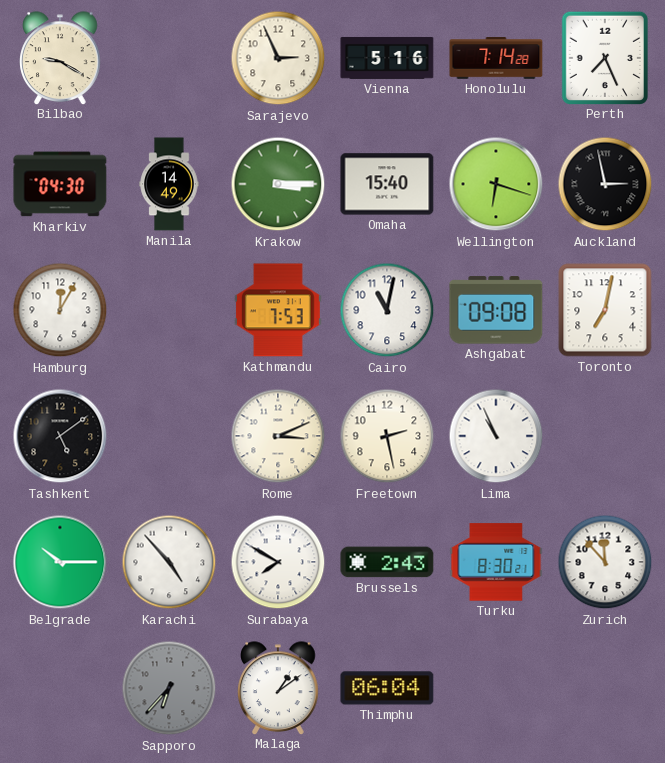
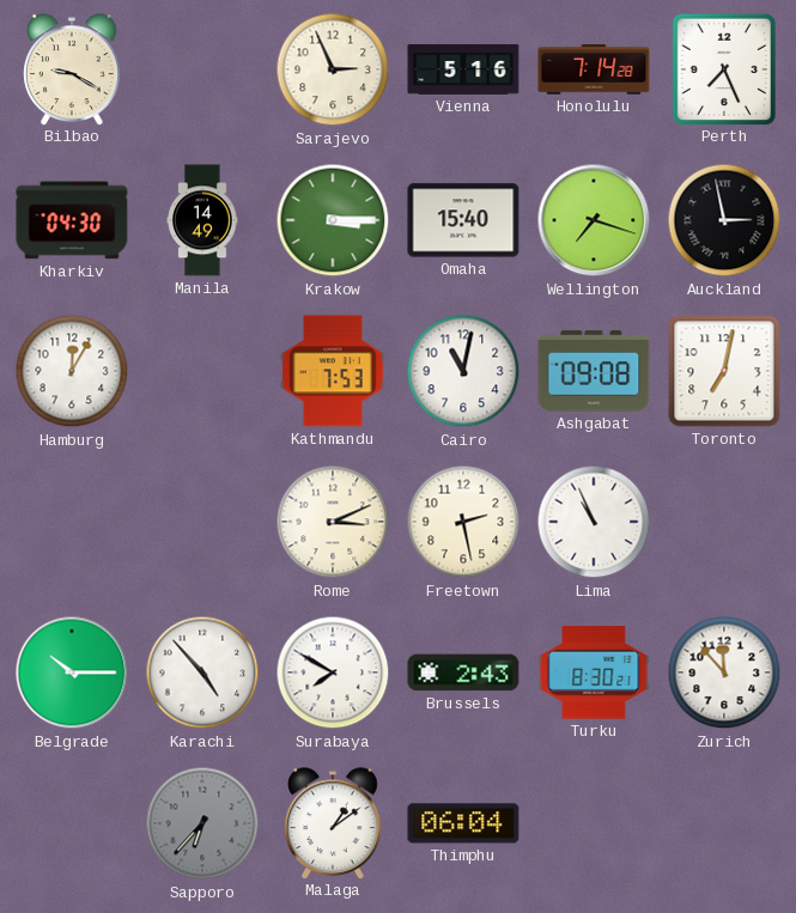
Wellington: 6:18 -> 7:18 (594, 220)
Tashkent: 5:09 -> none (60, 436)
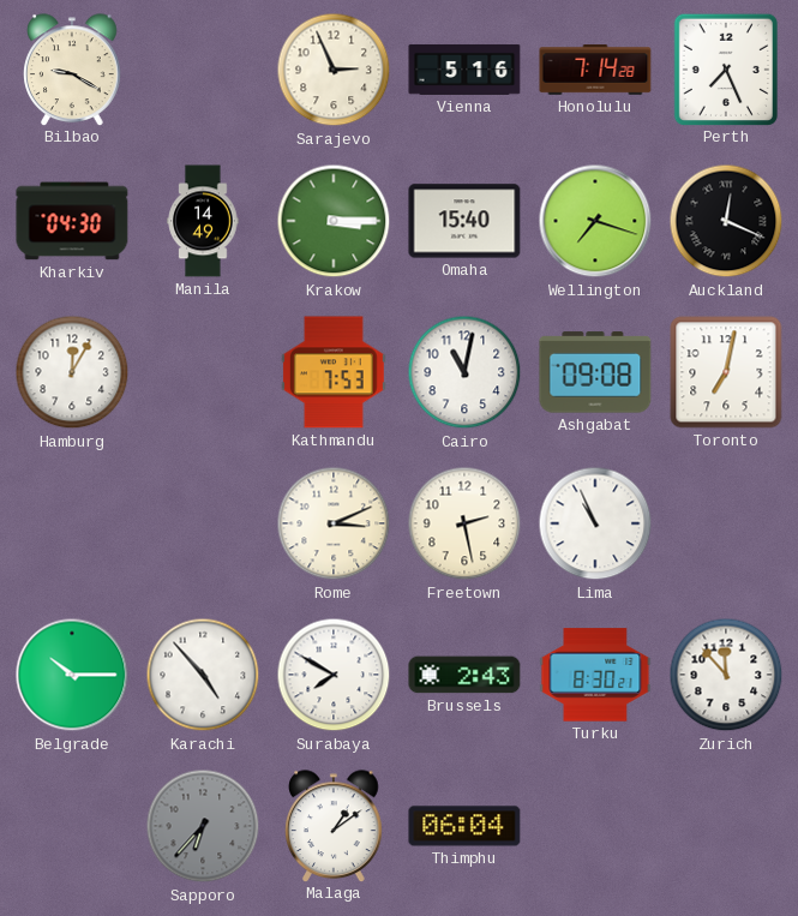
Auckland: 2:58 -> 12:19 (726, 221)
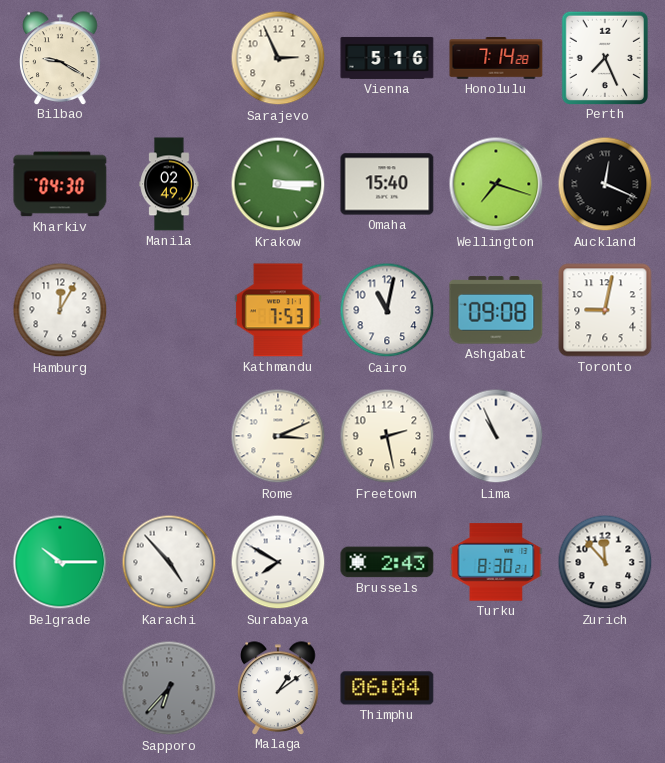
Manila: 14:49 -> 02:49 (169, 184)
Toronto: 7:02 -> 9:02 (605, 310)
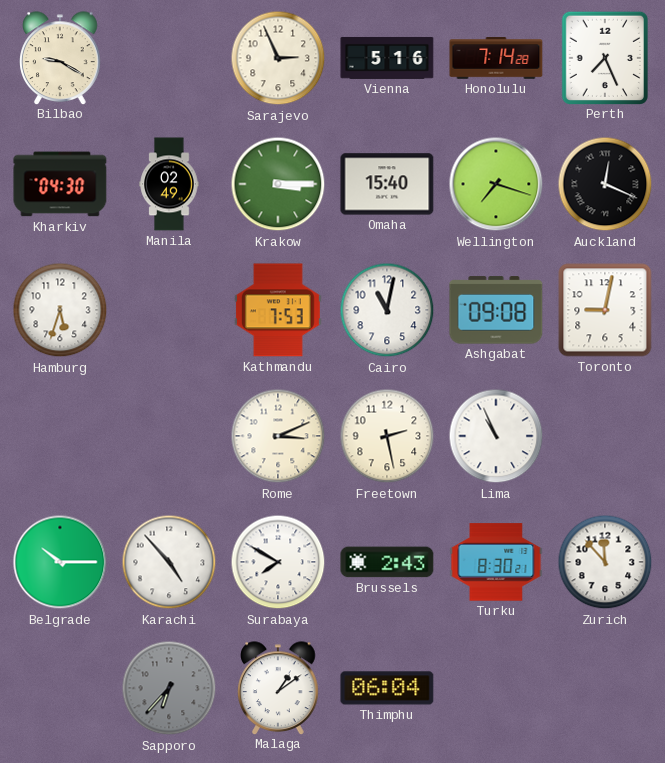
Hamburg: 12:05 -> 5:33 (60, 310)
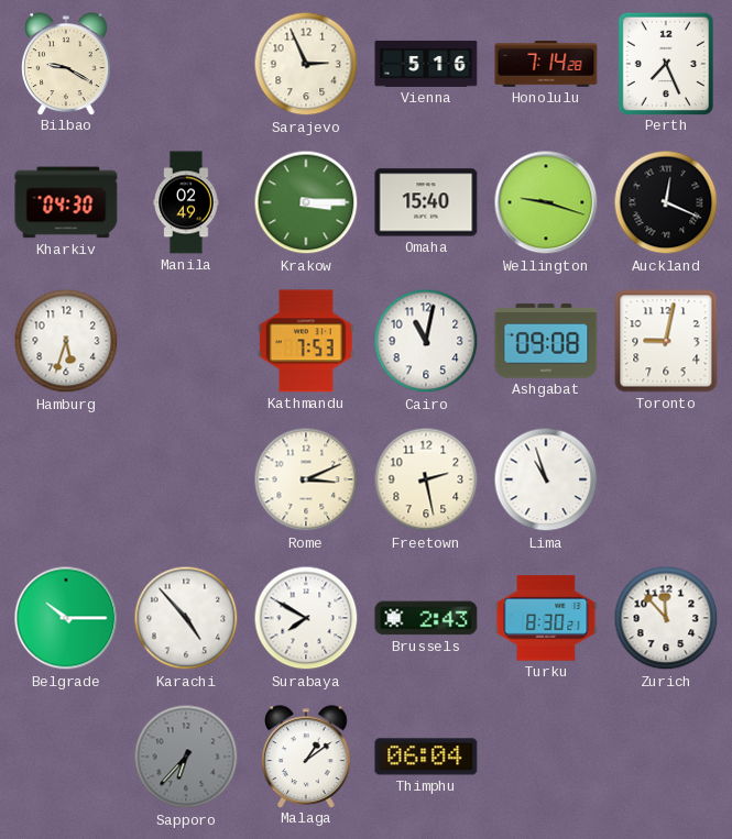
Wellington: 7:18 -> 9:18 (546, 202)
Lima: 10:56 -> 10:57 (546, 479)
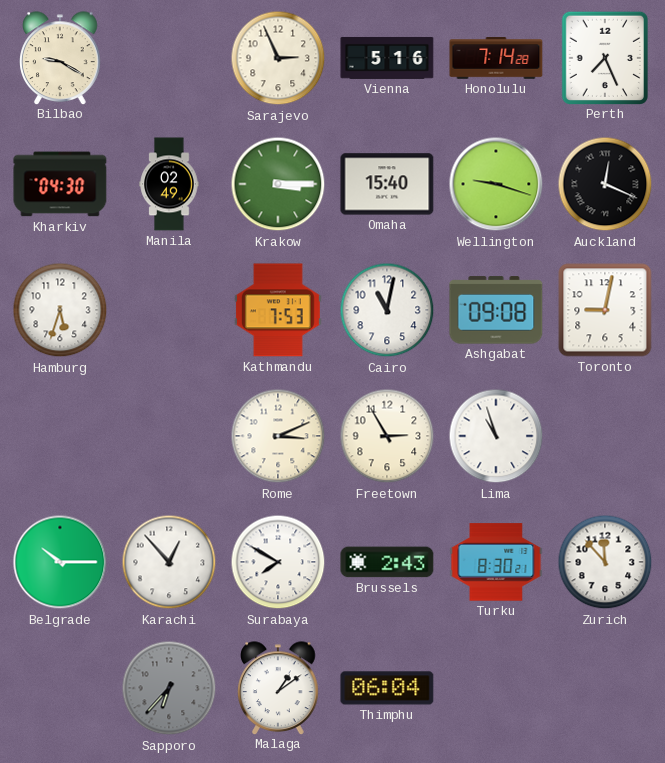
Freetown: 2:28 -> 2:55 (387, 436)
Karachi: 4:53 -> 12:53 (169, 562)
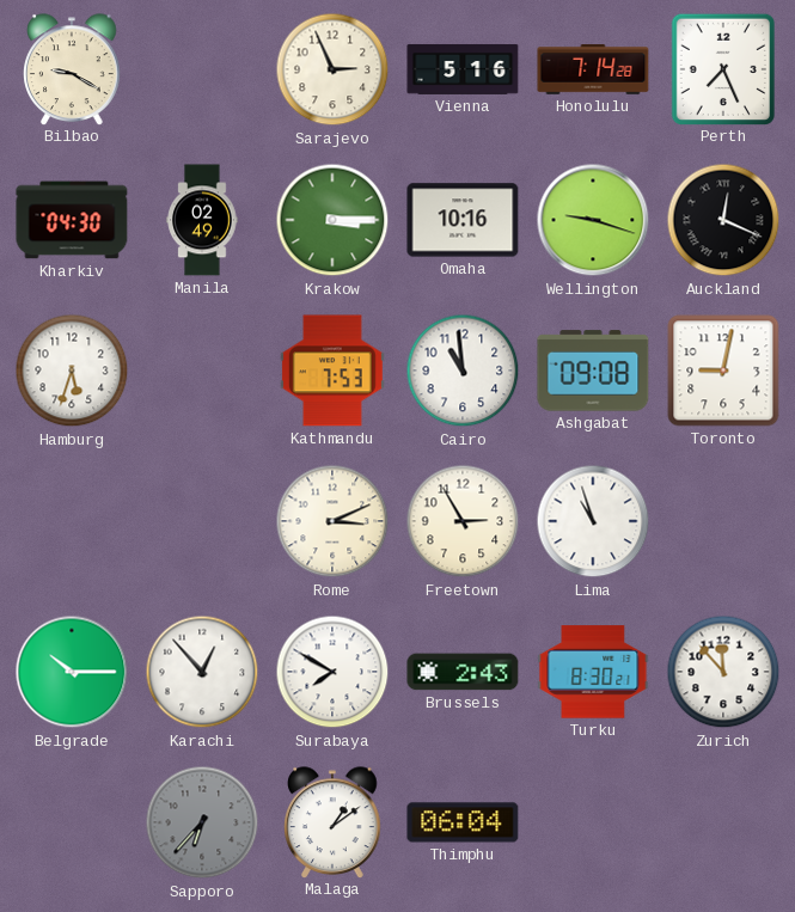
Omaha: 15:40 -> 10:16 (463, 220)
Cairo: 11:02 -> 10:59 (463, 371)
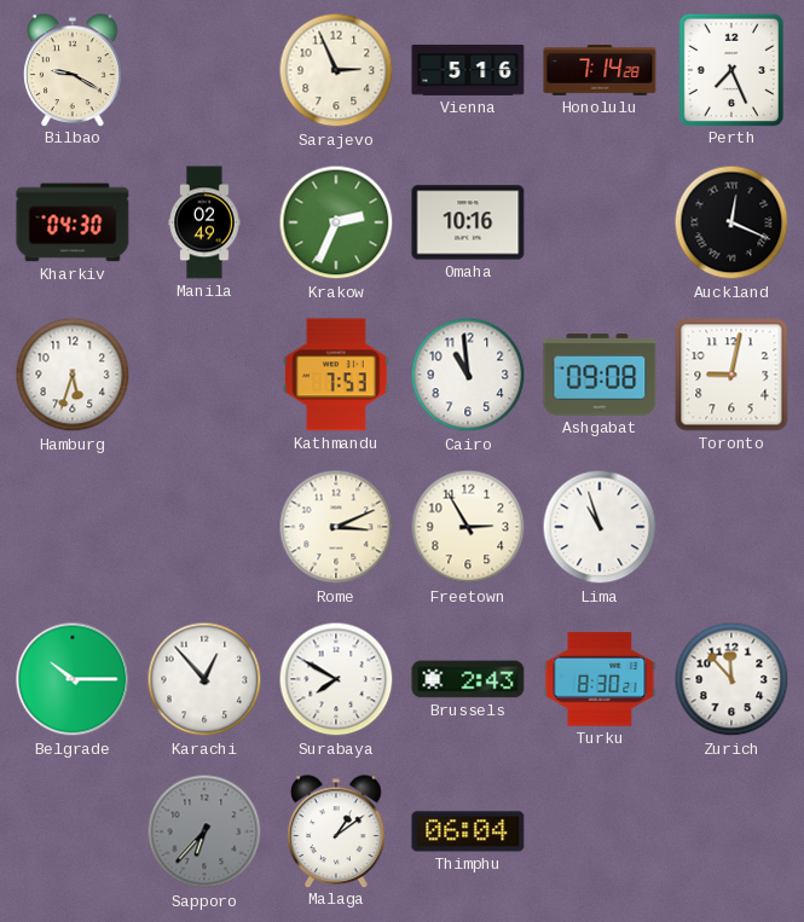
Krakow: 3:15 -> 2:34 (336, 222)
Wellington: 9:18 -> none (593, 220)
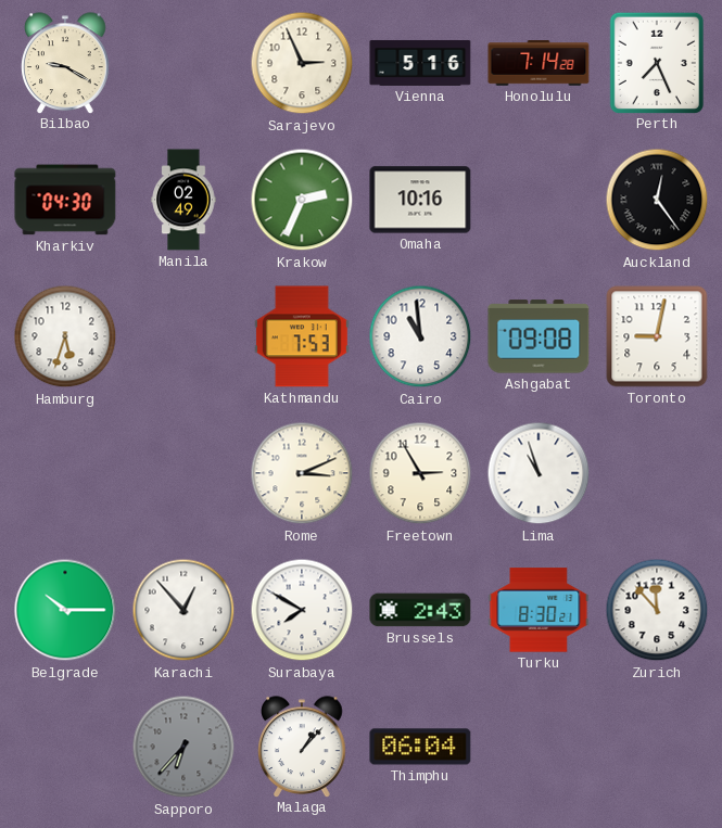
Auckland: 12:19 -> 12:24 (657, 200)
Malaga: 1:09 -> 1:07 (302, 747)
